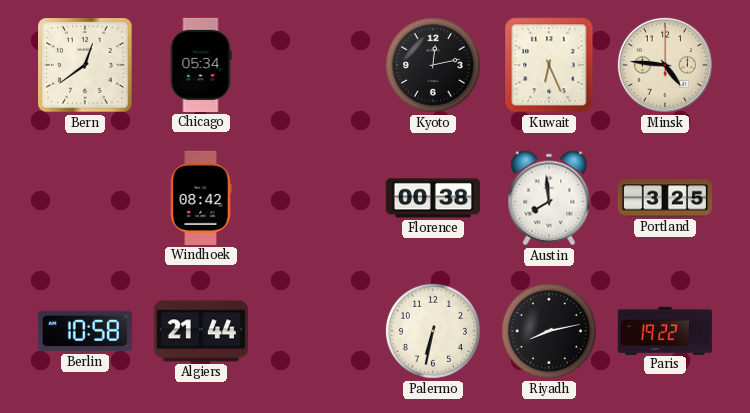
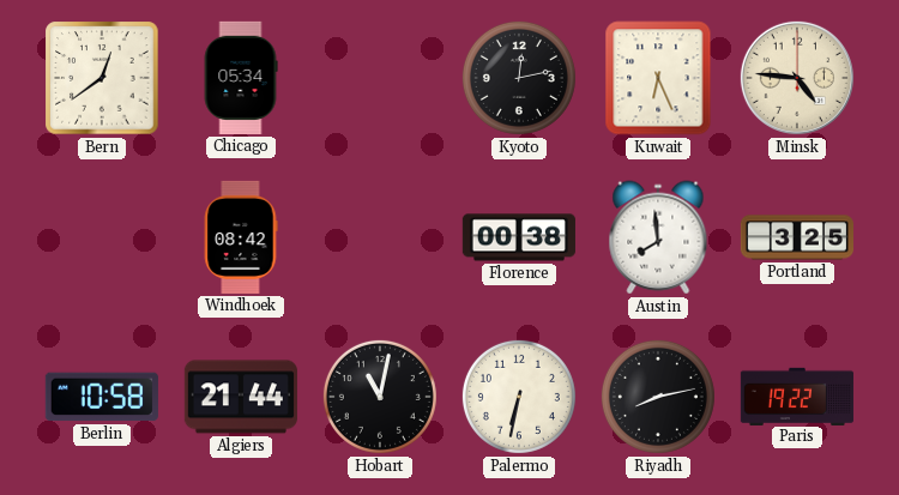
Hobart: none -> 11:02 (380, 397)
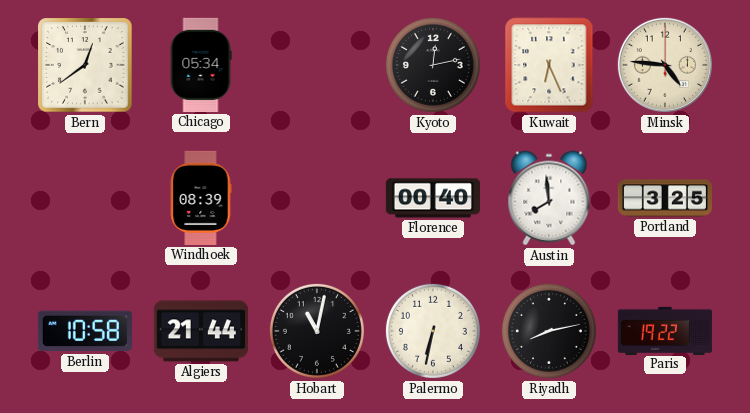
Windhoek: 08:42 -> 08:39 (201, 198)
Florence: 00:38 -> 00:40 (433, 198)
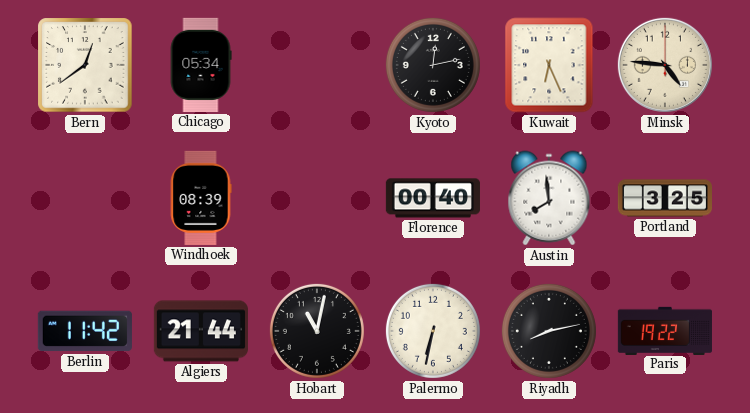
Berlin: 10:58 -> 11:42 (85, 331)
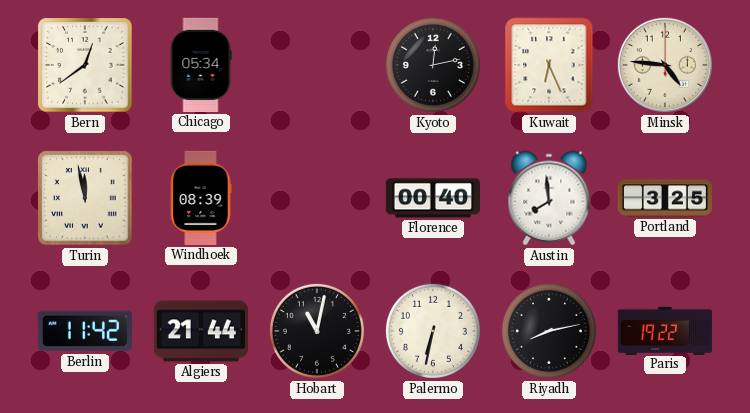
Turin: none -> 11:58 (85, 198)
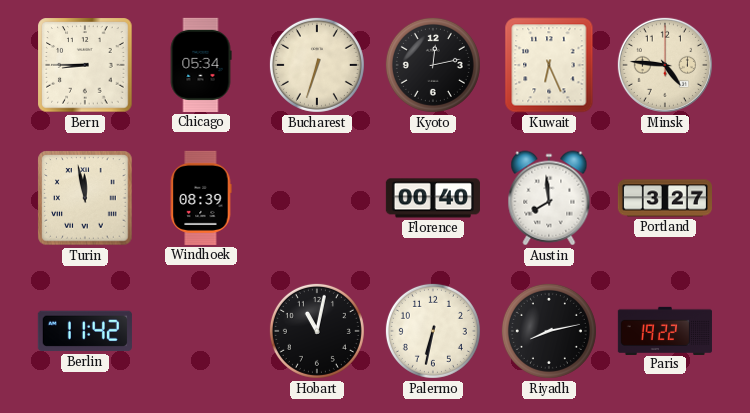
Bern: 12:39 -> 8:45 (85, 65)
Bucharest: none -> 6:33 (317, 65)
Portland: 3:25 -> 3:27 (664, 198)
Algiers: 21:44 -> none (201, 331)
